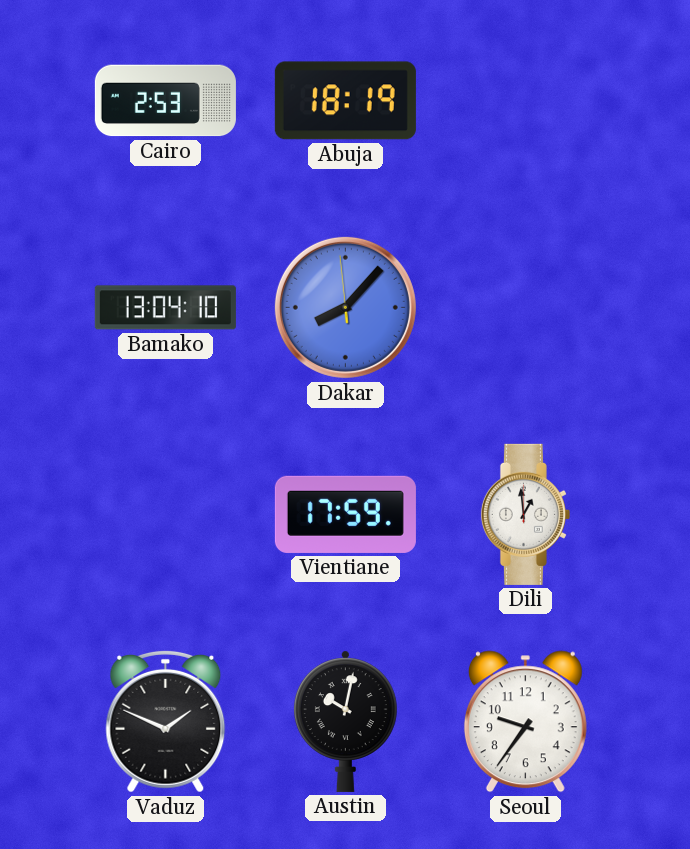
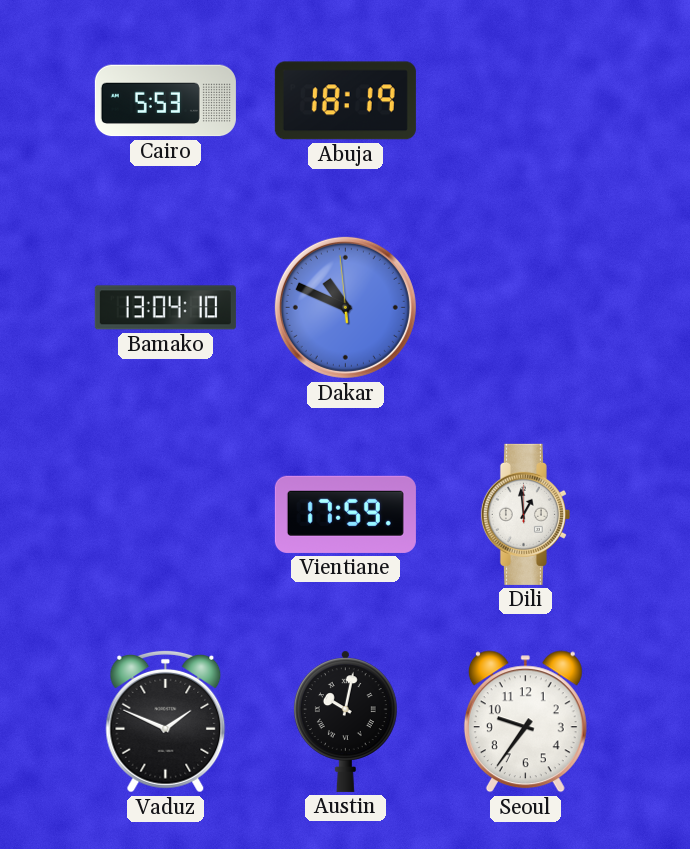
Cairo: 2:53 -> 5:53 (165, 101)
Dakar: 8:06 -> 10:48 (345, 307)
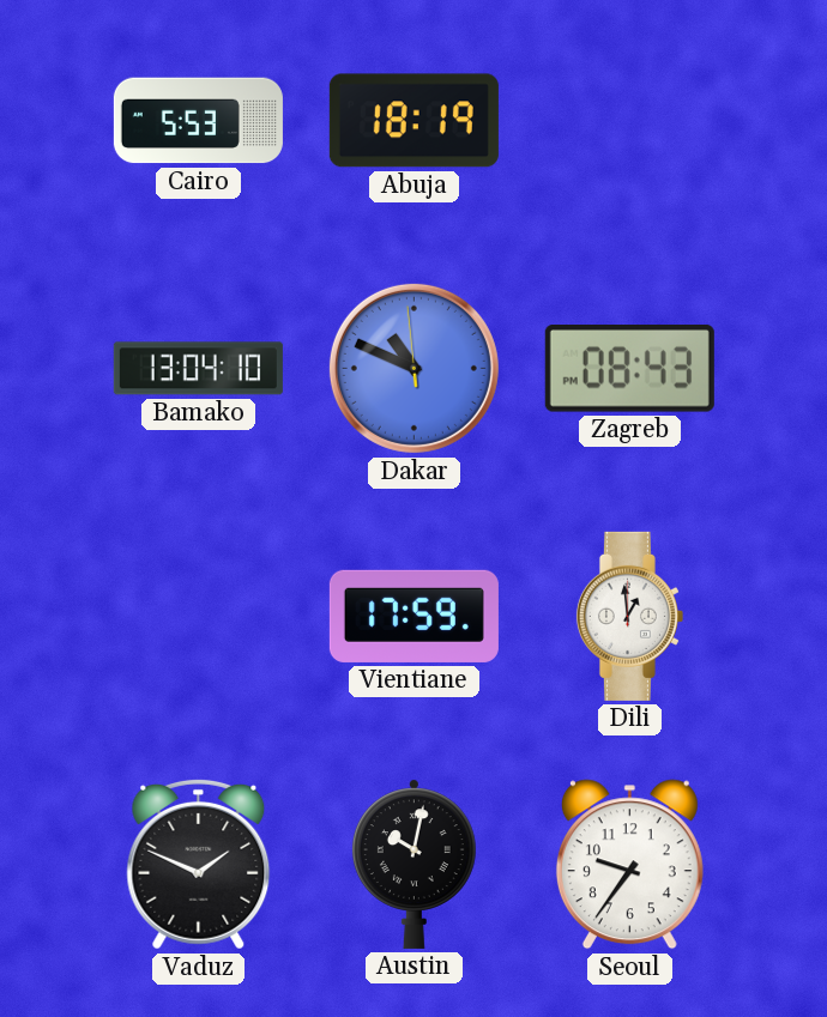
Zagreb: none -> 08:43 (629, 369)
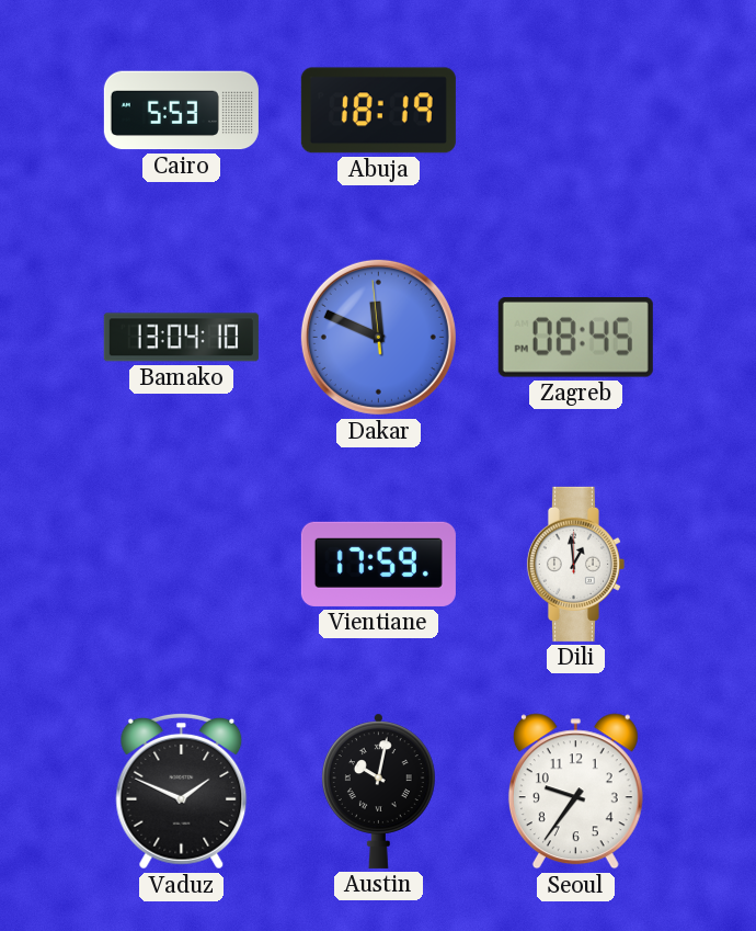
Dakar: 10:48 -> 11:48 (378, 337)
Zagreb: 08:43 -> 08:45 (575, 338)
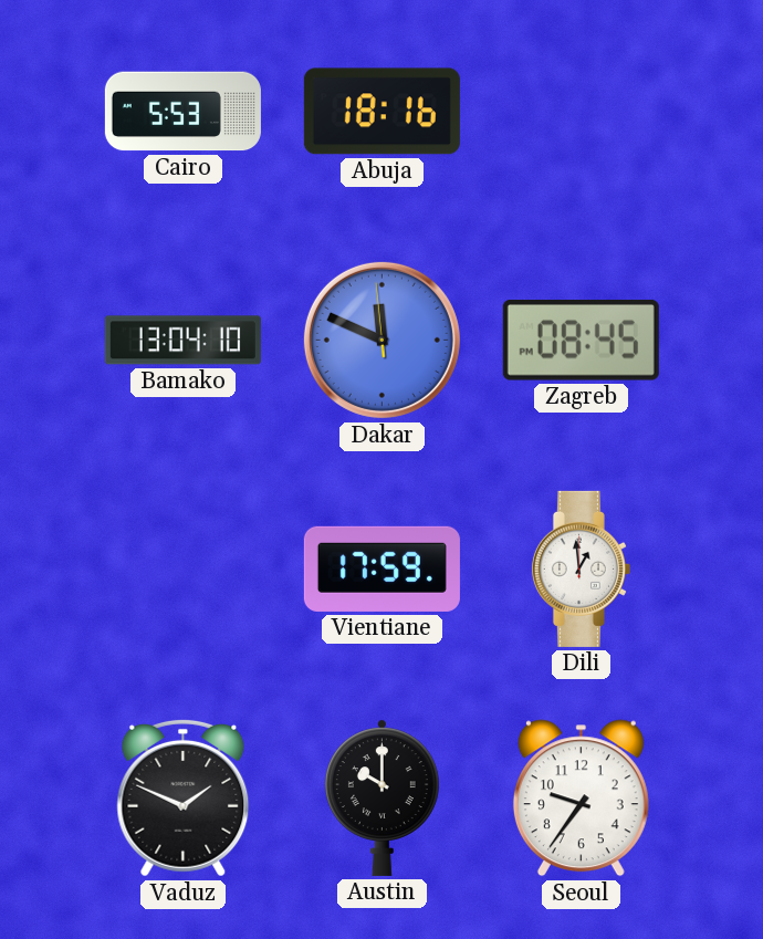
Abuja: 18:19 -> 18:16 (381, 112)
Austin: 10:02 -> 10:00 (381, 797)
